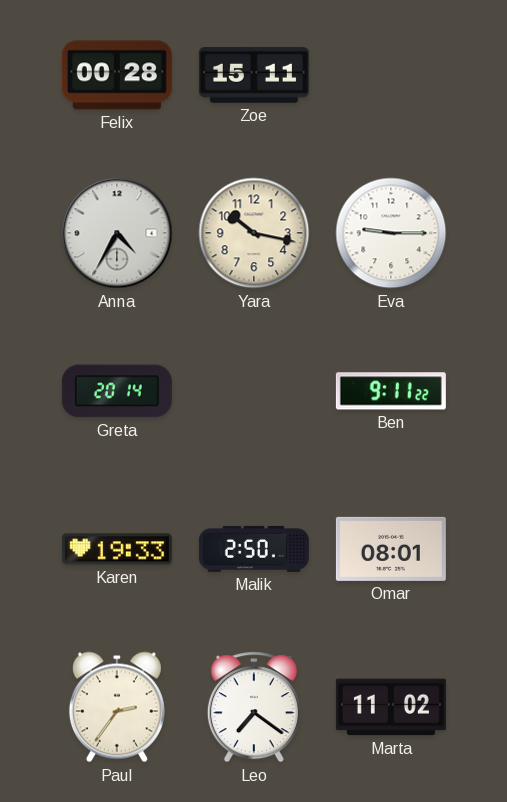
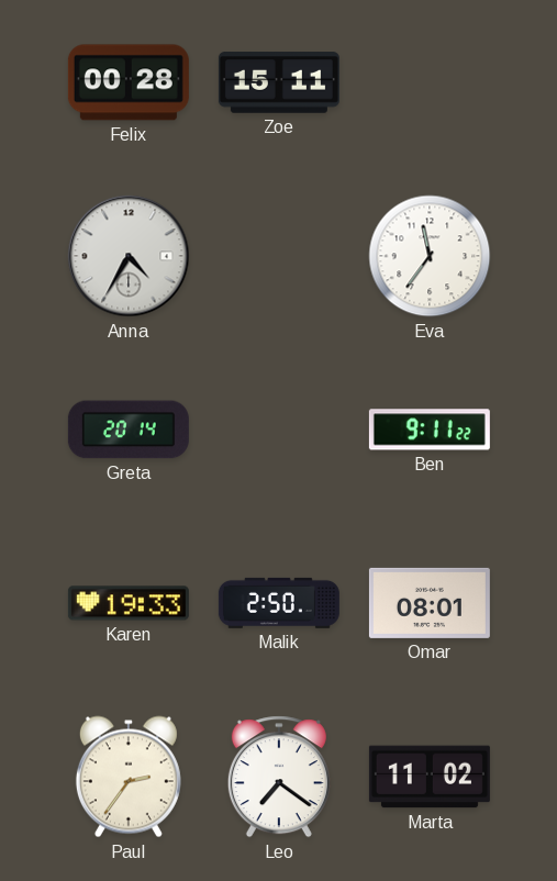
Yara: 10:17 -> none (254, 233)
Eva: 9:15 -> 11:36 (430, 256)
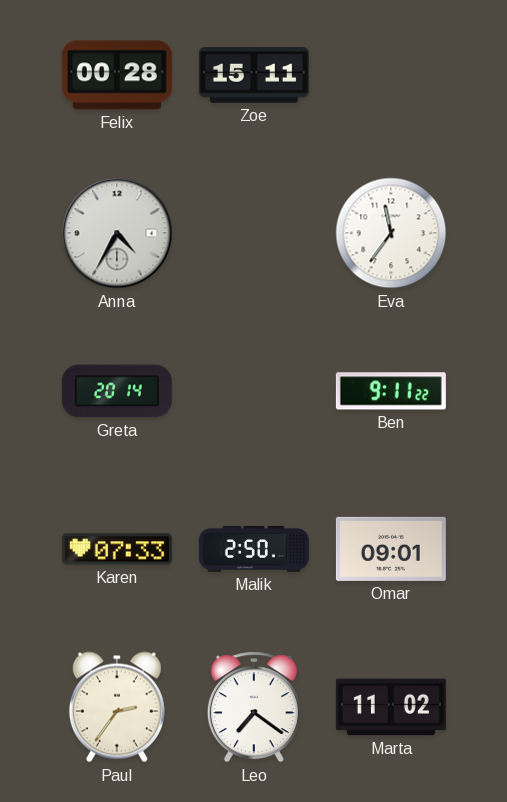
Karen: 19:33 -> 07:33 (117, 549)
Omar: 08:01 -> 09:01 (391, 549)
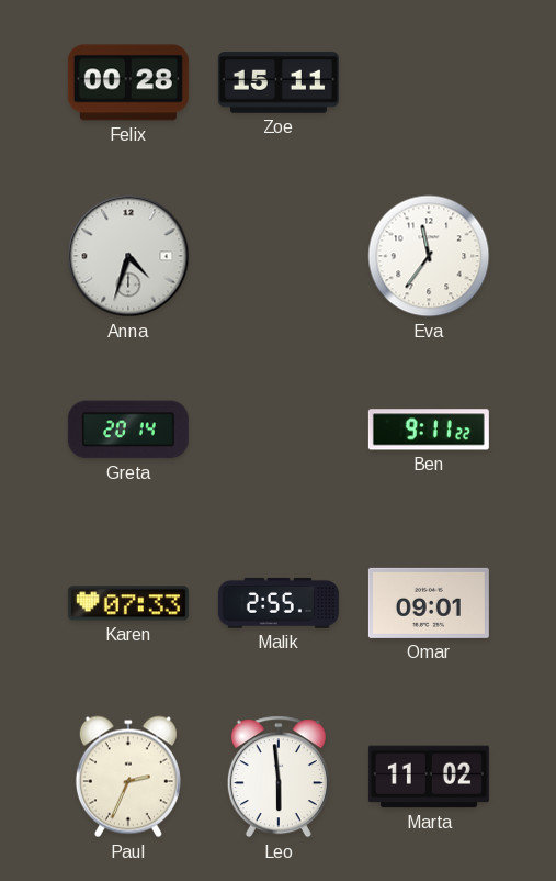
Anna: 4:35 -> 4:33 (128, 256)
Malik: 2:50 -> 2:55 (279, 603)
Paul: 2:36 -> 2:34 (128, 777)
Leo: 7:21 -> 5:59 (279, 777)
